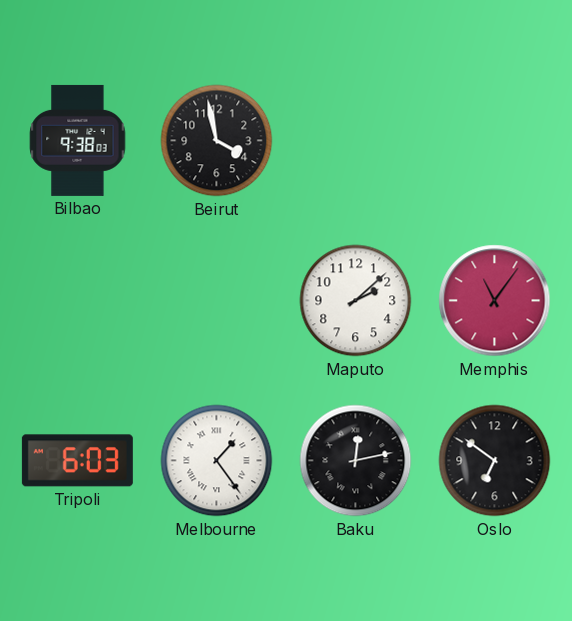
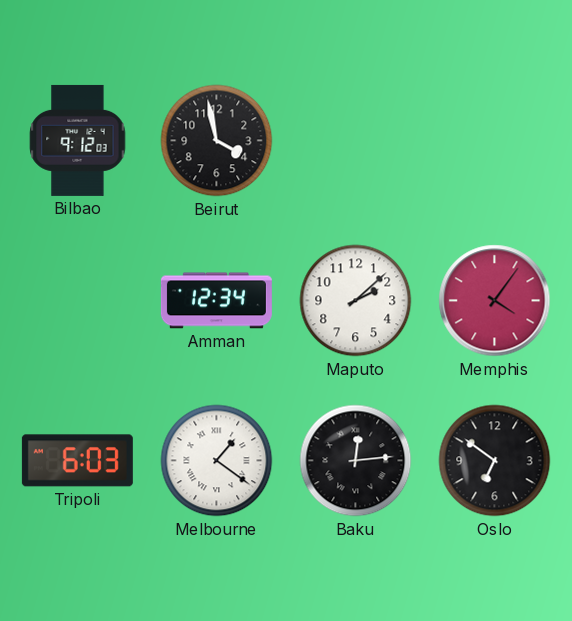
Bilbao: 9:38 -> 9:12 (78, 140)
Amman: none -> 12:34 (216, 301)
Memphis: 11:06 -> 4:06 (495, 301)
Melbourne: 1:24 -> 1:21 (217, 461)
Baku: 12:13 -> 12:14 (356, 461)
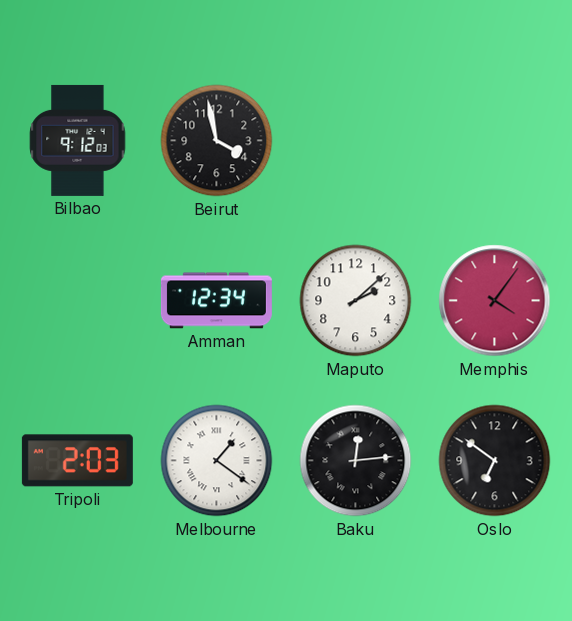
Tripoli: 6:03 -> 2:03 (77, 461)
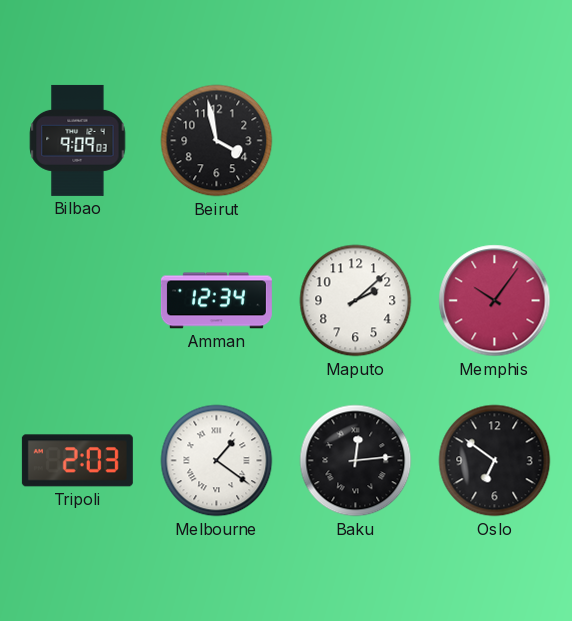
Bilbao: 9:12 -> 9:09 (78, 140)
Memphis: 4:06 -> 10:06 (495, 301)
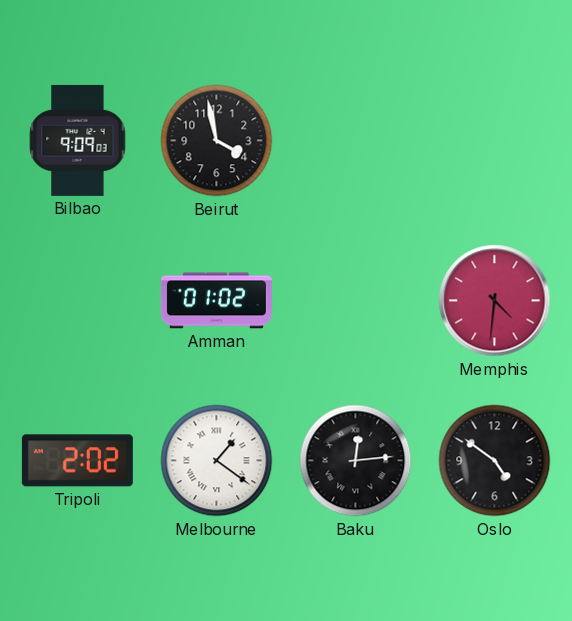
Amman: 12:34 -> 01:02 (216, 301)
Maputo: 2:08 -> none (356, 301)
Memphis: 10:06 -> 4:31 (495, 301)
Tripoli: 2:03 -> 2:02 (77, 461)
Oslo: 6:51 -> 4:51 (495, 461)
